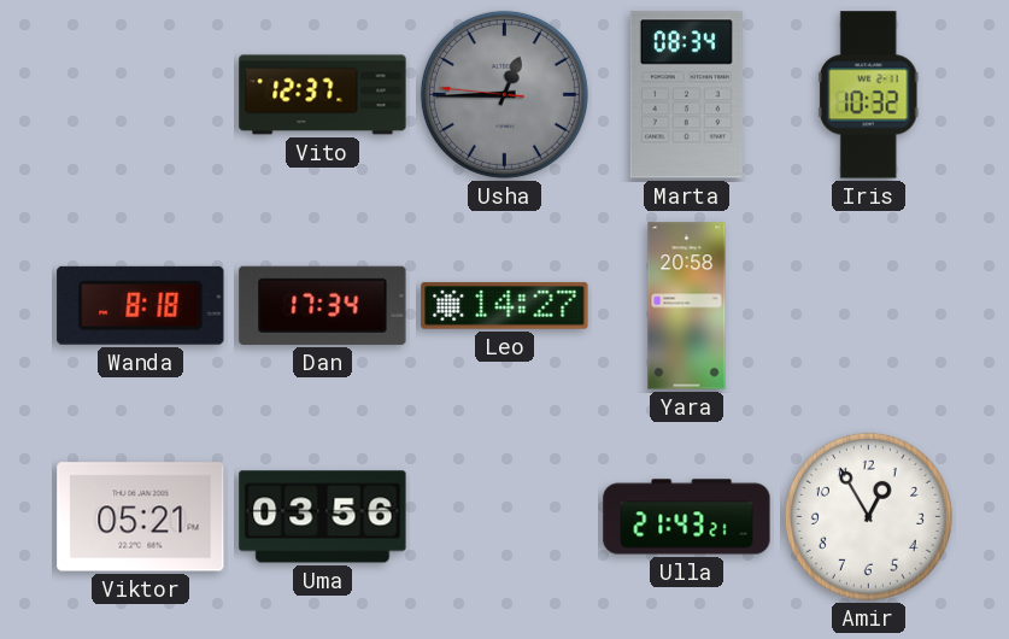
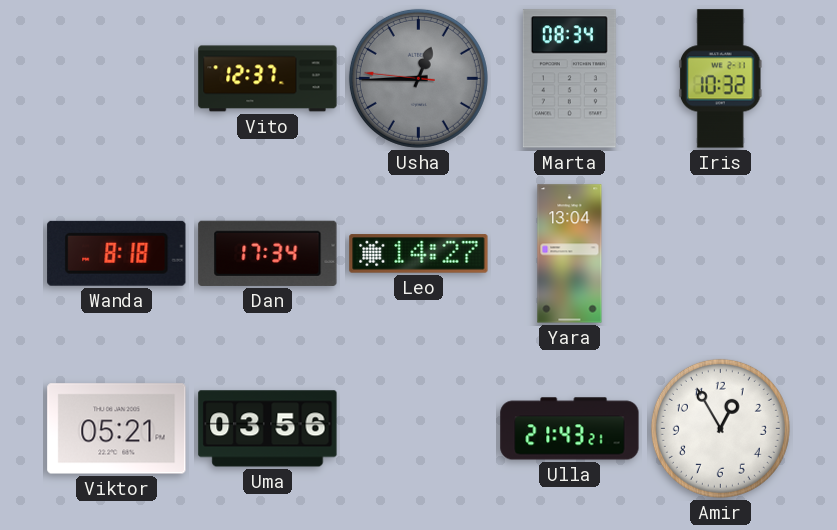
Yara: 20:58 -> 13:04 (570, 254)
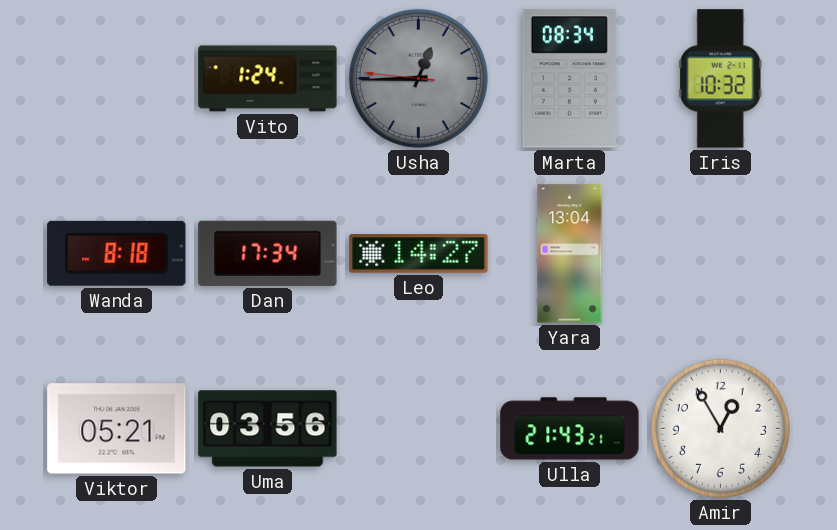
Vito: 12:37 -> 1:24 (268, 79)
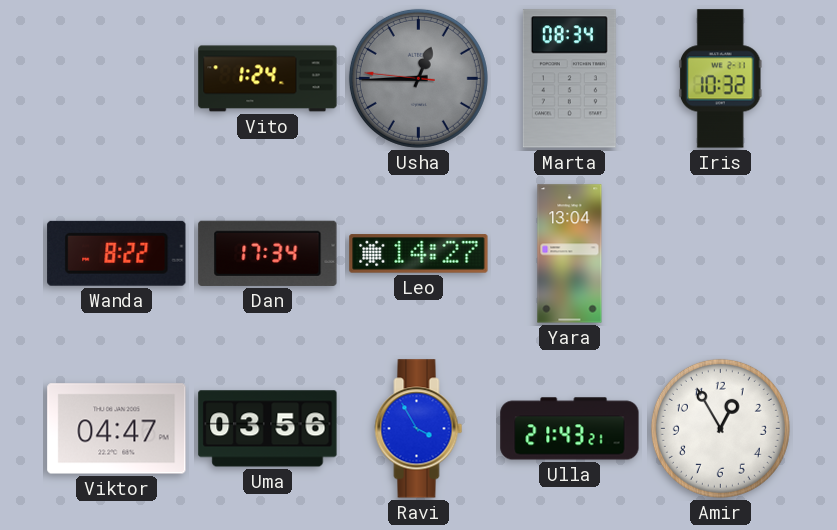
Wanda: 8:18 -> 8:22 (117, 253)
Viktor: 05:21 -> 04:47 (117, 429)
Ravi: none -> 3:55 (419, 429)
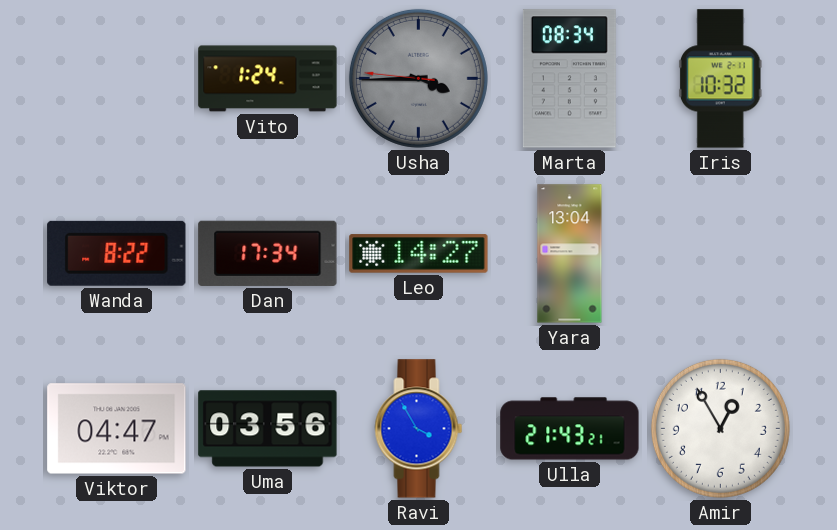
Usha: 12:44 -> 3:44 (418, 78)
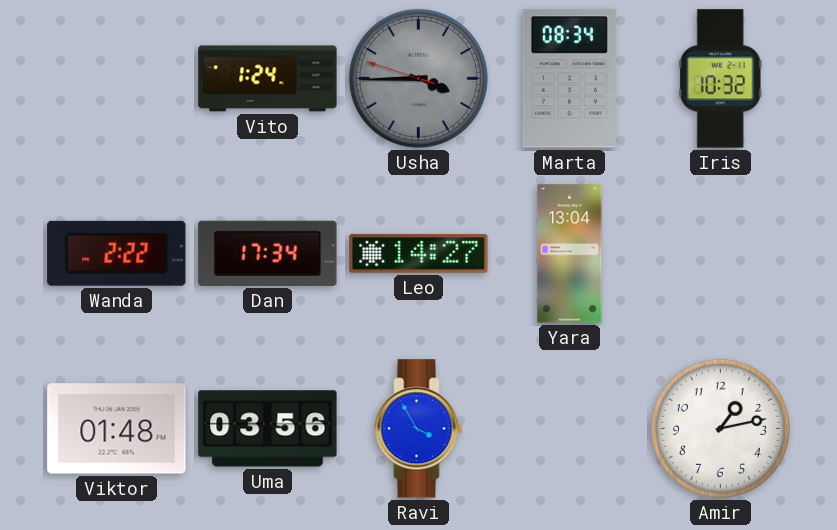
Usha: 3:44:46 -> 3:44:48 (418, 78)
Wanda: 8:22 -> 2:22 (117, 253)
Viktor: 04:47 -> 01:48 (117, 429)
Ulla: 21:43 -> none (570, 429)
Amir: 12:55 -> 1:13 (720, 428)
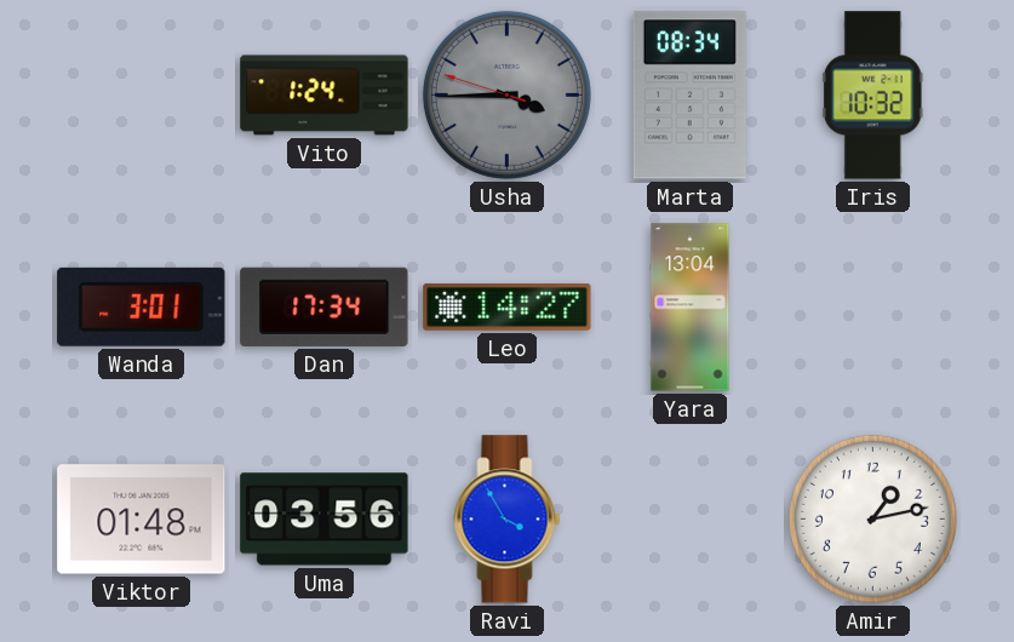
Wanda: 2:22 -> 3:01 (142, 306)
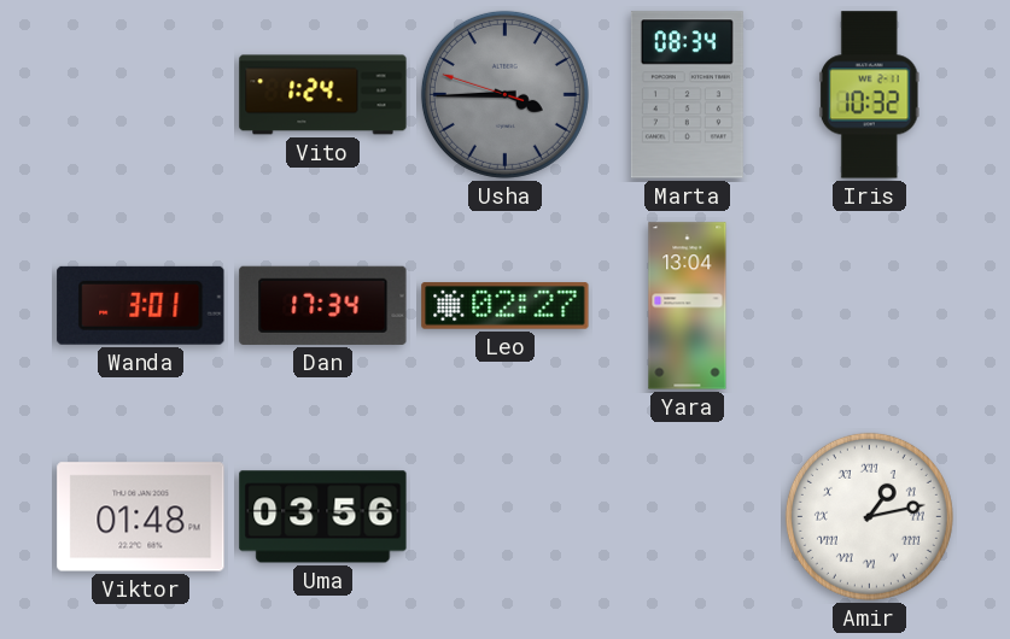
Leo: 14:27 -> 02:27 (506, 306)
Ravi: 3:55 -> none (508, 520)
Amir numerals: Arabic -> Roman (869, 516)
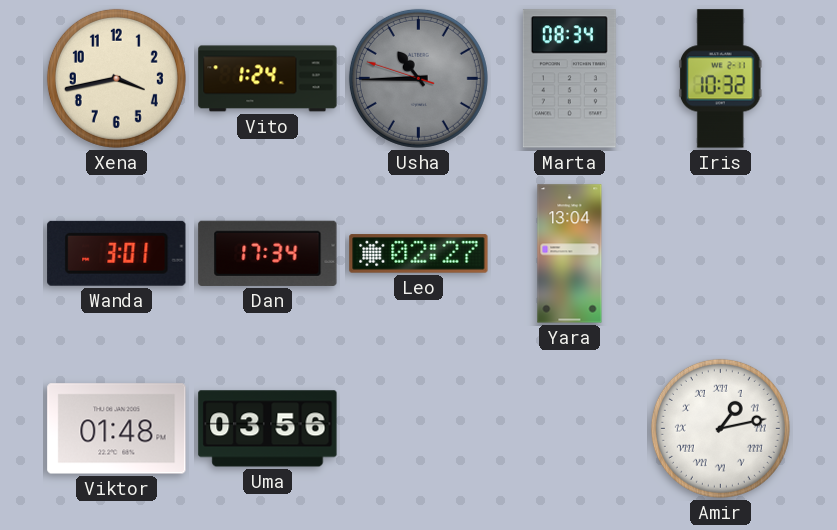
Xena: none -> 3:43 (116, 78)
Usha: 3:44 -> 10:44 (418, 78)
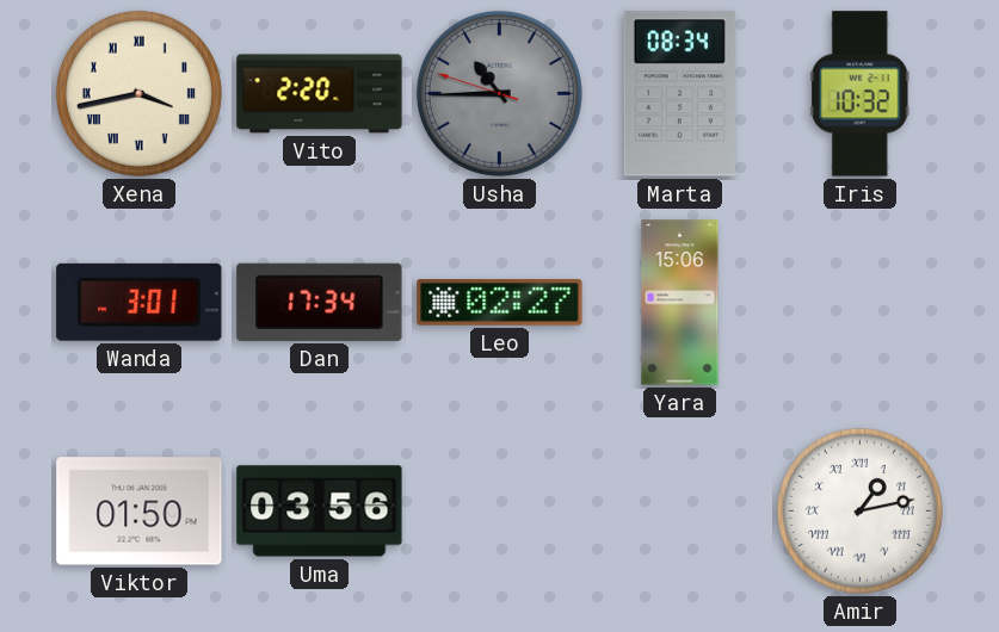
Xena numerals: Arabic -> Roman (138, 93)
Vito: 1:24 -> 2:20 (320, 94)
Yara: 13:04 -> 15:06 (680, 303)
Viktor: 01:48 -> 01:50 (140, 512)
